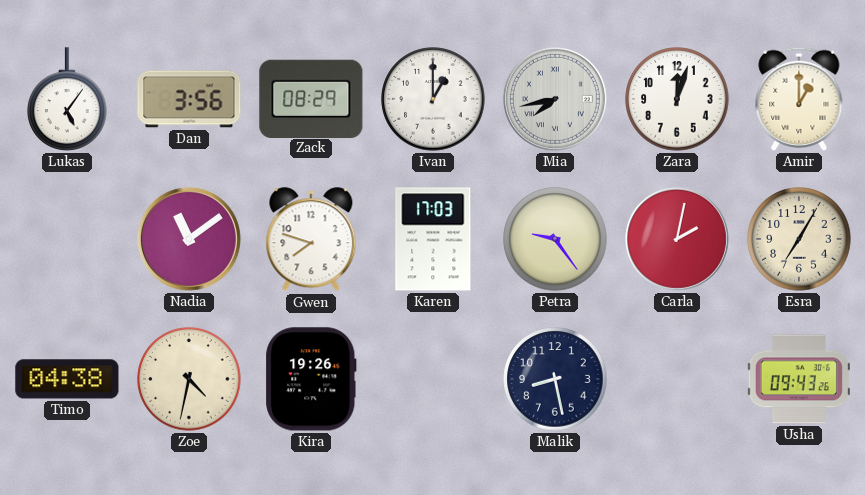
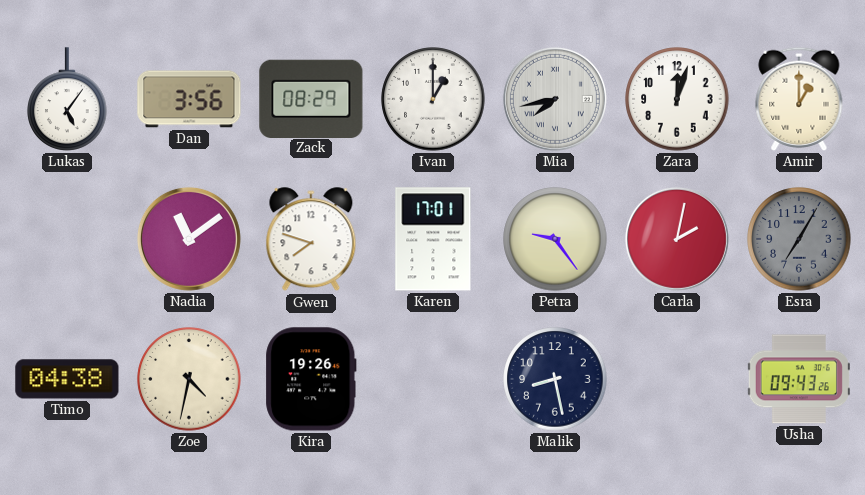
Karen: 17:03 -> 17:01 (433, 239)
Esra dial: cream -> grey (799, 239)
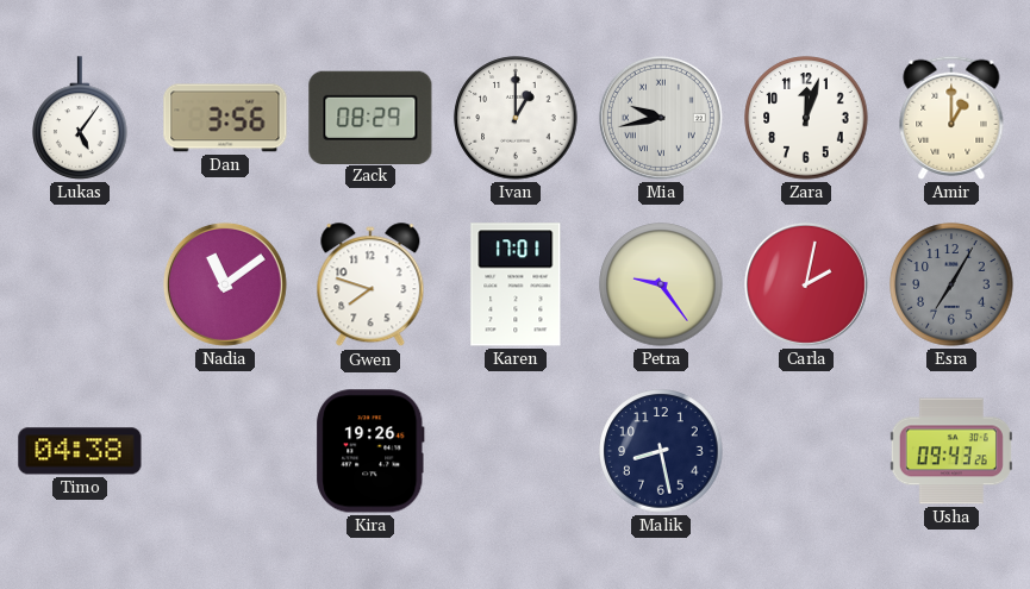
Mia: 7:43 -> 9:43 (661, 118)
Zoe: 4:32 -> none (189, 379)
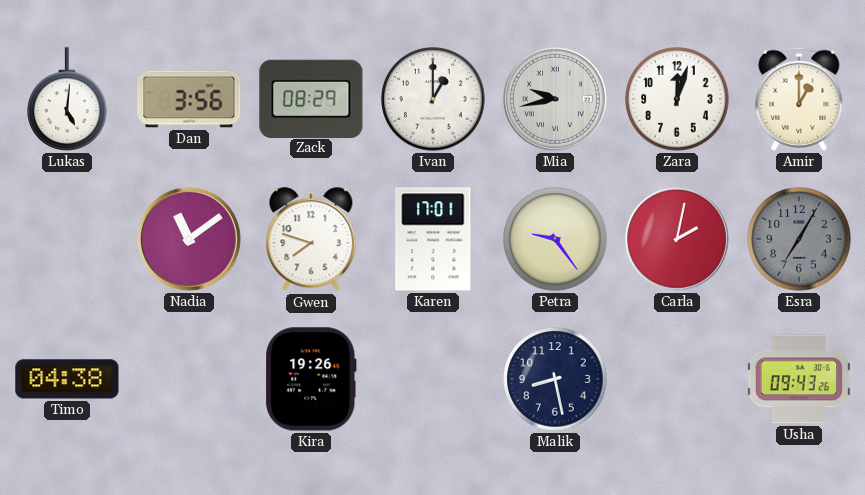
Lukas: 5:06 -> 5:01 (67, 99)
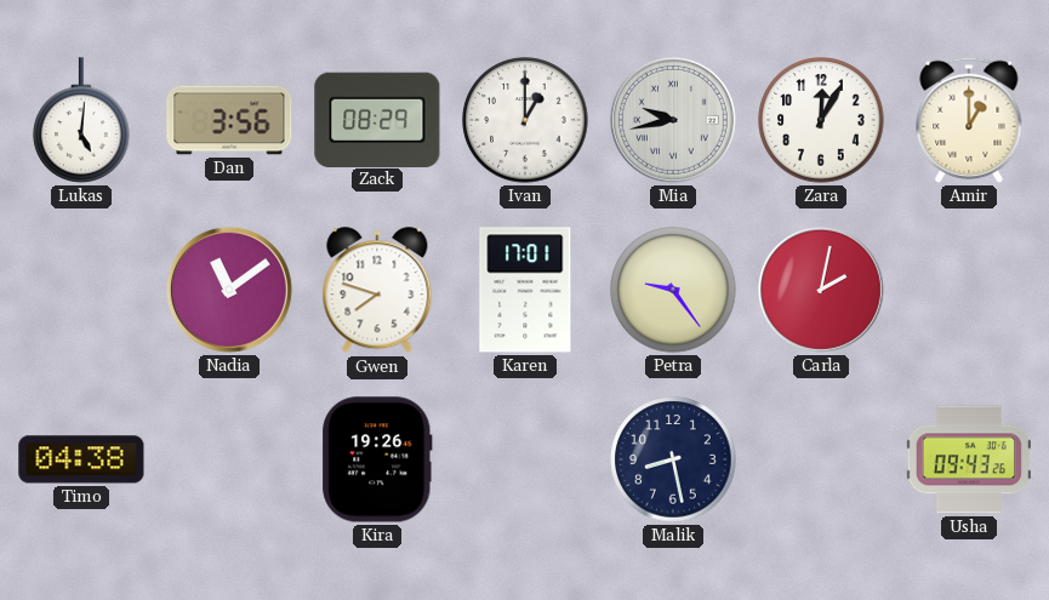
Zara: 12:03 -> 12:05 (821, 120)
Esra: 7:05 -> none (799, 239)
